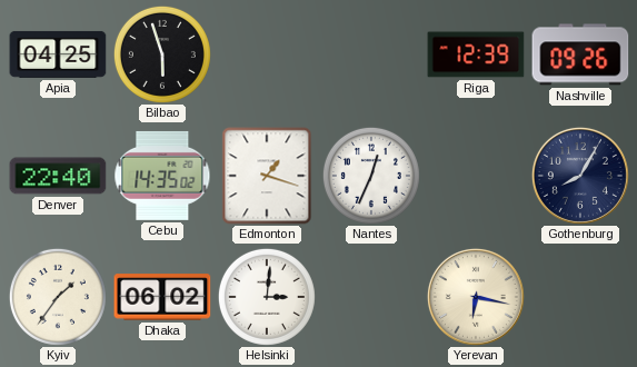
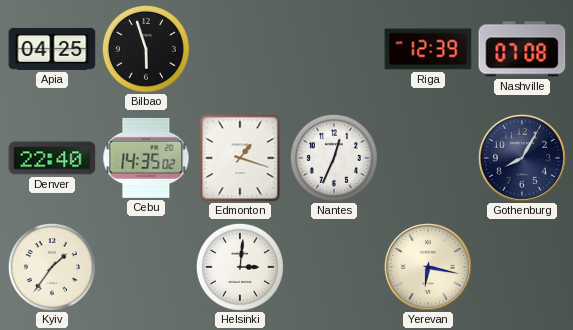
Nashville: 09:26 -> 07:08 (522, 49)
Dhaka: 06:02 -> none (162, 297)
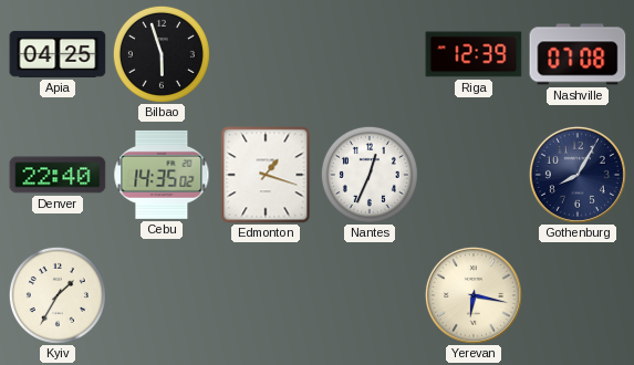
Kyiv: 1:36 -> 1:35 (58, 295)
Helsinki: 3:01 -> none (240, 267)
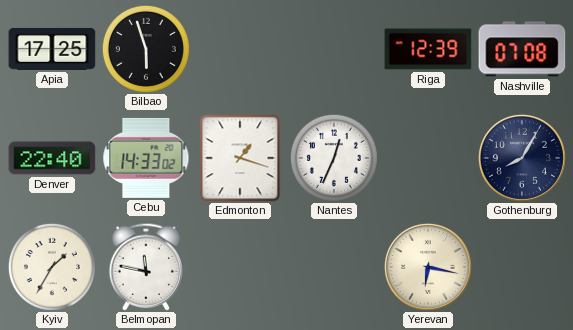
Apia: 04:25 -> 17:25 (52, 49)
Cebu: 14:35 -> 14:33 (146, 158)
Belmopan: none -> 11:47 (145, 267)
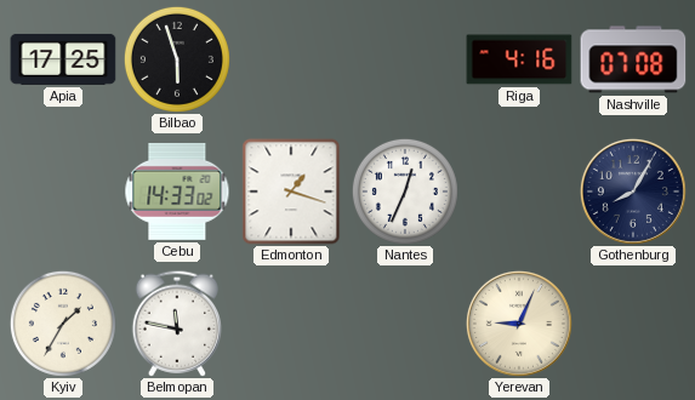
Riga: 12:39 -> 4:16 (519, 59)
Denver: 22:40 -> none (52, 158)
Yerevan: 6:17 -> 9:04 (519, 324)
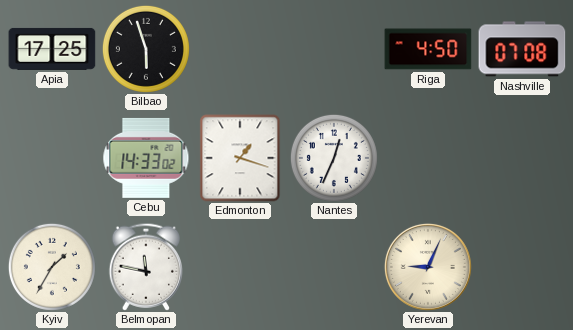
Riga: 4:16 -> 4:50 (428, 49)
Gothenburg: 8:05 -> none (633, 192)
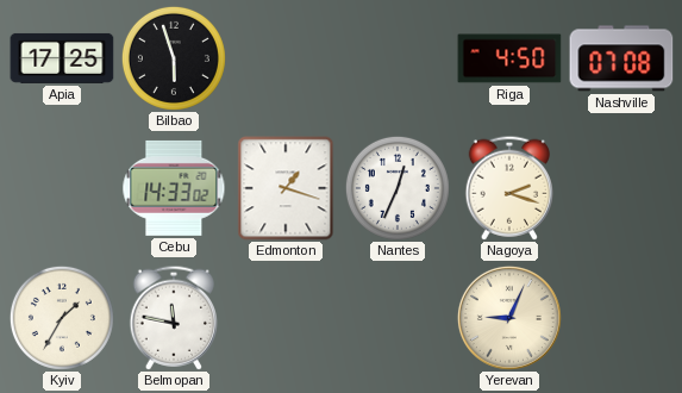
Nagoya: none -> 2:18 (508, 188)
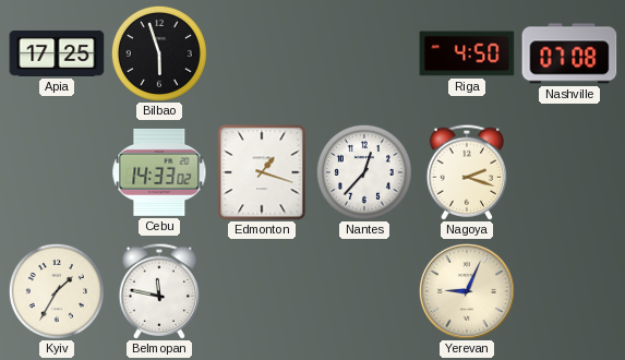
Nantes: 12:34 -> 12:37 (364, 172)
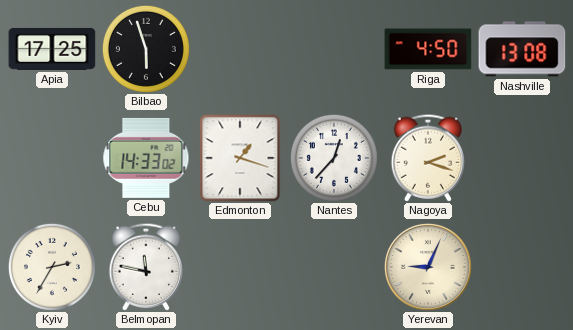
Nashville: 07:08 -> 13:08 (522, 49)
Kyiv: 1:35 -> 2:35 (52, 267)
